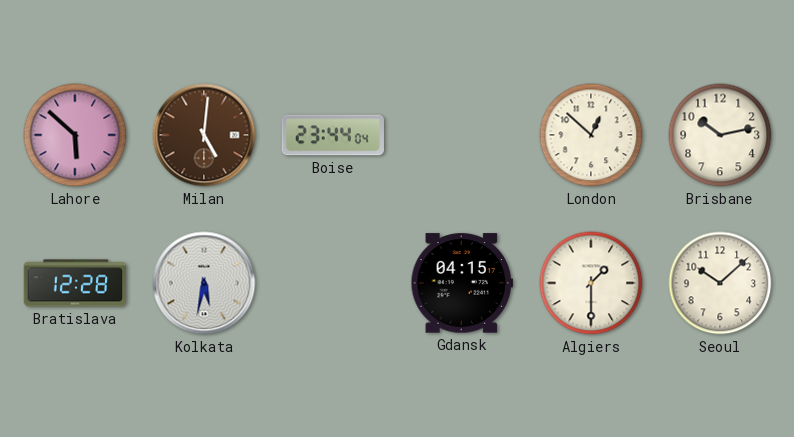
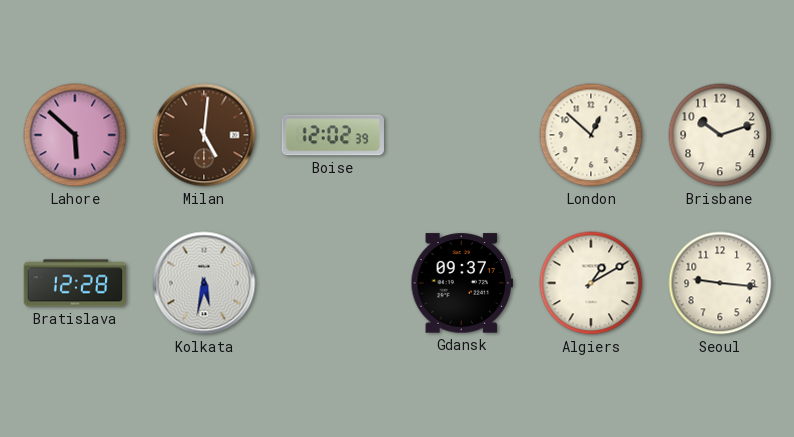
Boise: 23:44 -> 12:02 (332, 135)
Brisbane: 10:13 -> 10:12 (720, 135)
Gdansk: 04:15 -> 09:37 (461, 283)
Algiers: 1:30 -> 1:10 (591, 283)
Seoul: 10:08 -> 9:16 (720, 283)
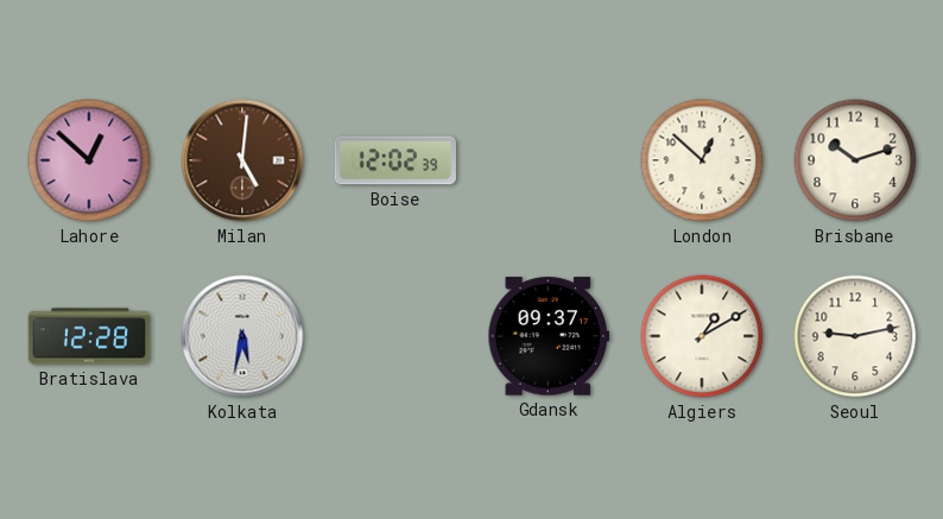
Lahore: 5:52 -> 12:52 (89, 160)
Seoul: 9:16 -> 9:13 (855, 336)
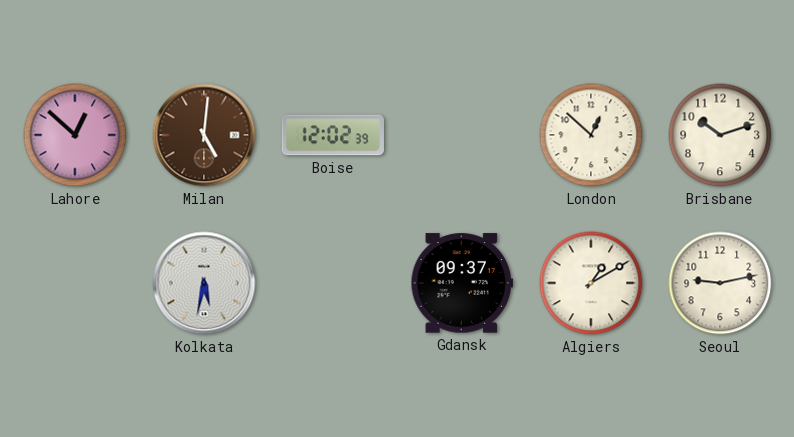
Bratislava: 12:28 -> none (89, 336)
